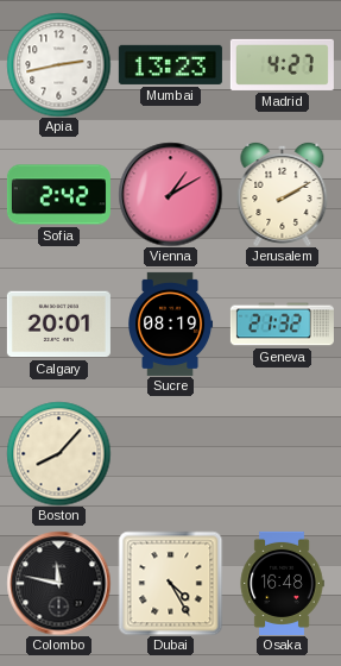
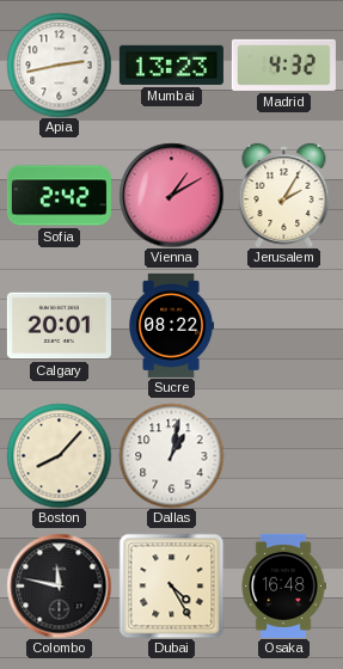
Madrid: 4:27 -> 4:32 (283, 65)
Jerusalem: 2:10 -> 2:05 (284, 195)
Sucre: 08:19 -> 08:22 (172, 325)
Geneva: 21:32 -> none (282, 325)
Dallas: none -> 1:02 (171, 455)
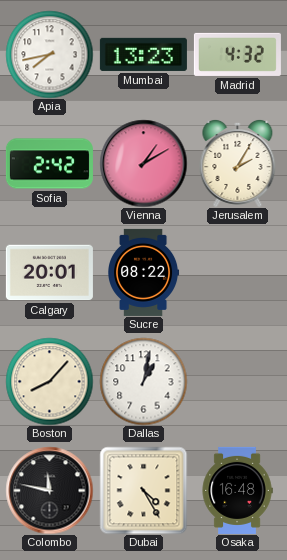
Apia: 2:43 -> 7:43 (49, 54)
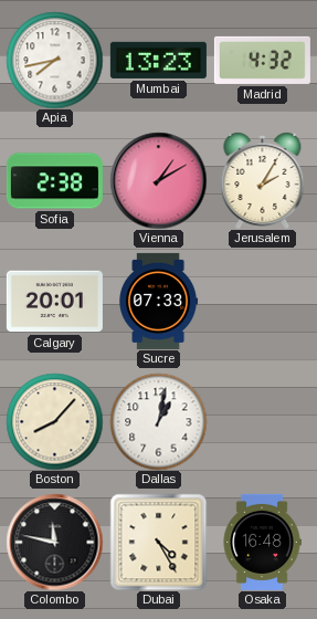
Sofia: 2:42 -> 2:38 (54, 181)
Sucre: 08:22 -> 07:33 (159, 301)
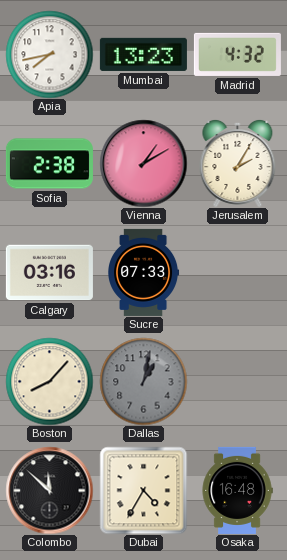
Calgary: 20:01 -> 03:16 (49, 273)
Dallas dial: white -> grey (143, 381)
Colombo: 11:47 -> 11:52 (49, 490)
Dubai: 4:25 -> 4:35 (143, 490)
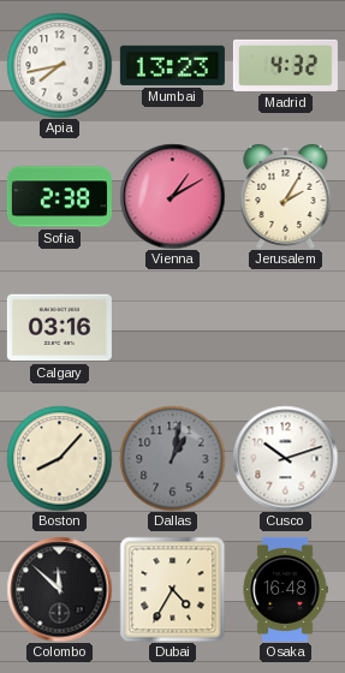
Sucre: 07:33 -> none (144, 272)
Cusco: none -> 10:12 (285, 458)
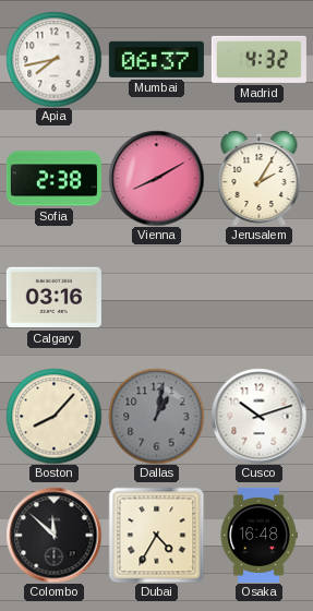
Mumbai: 13:23 -> 06:37 (156, 59)
Vienna: 1:10 -> 8:10 (156, 178)
